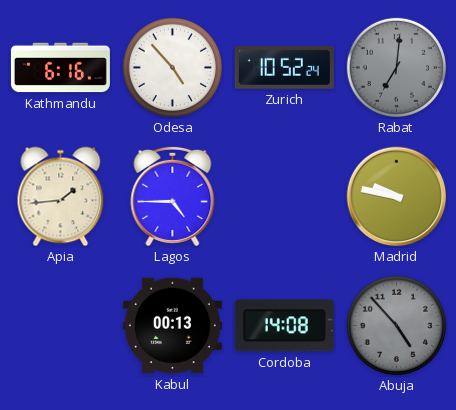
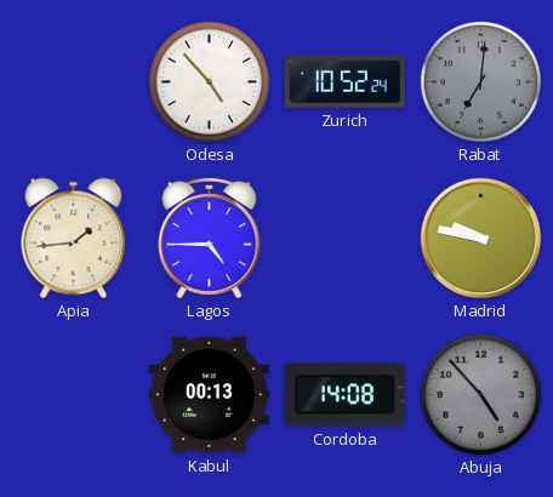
Kathmandu: 6:16 -> none (60, 68)
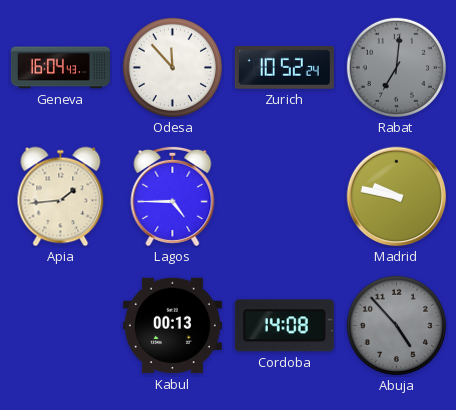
Geneva: none -> 16:04 (60, 68)
Odesa: 4:53 -> 11:53 (172, 67)
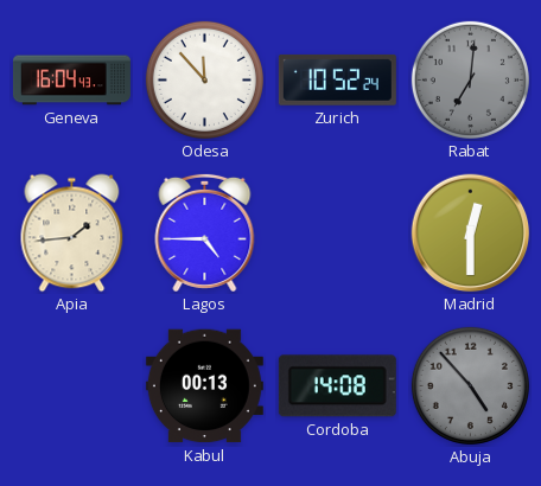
Madrid: 9:47 -> 12:30 (471, 234)
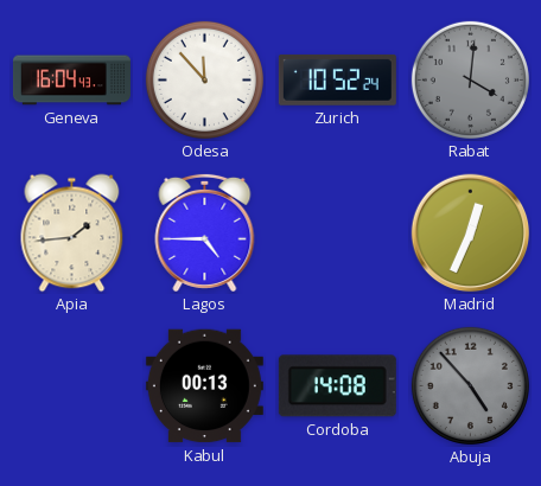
Rabat: 7:01 -> 4:01 (470, 79)
Madrid: 12:30 -> 12:34 (471, 234)
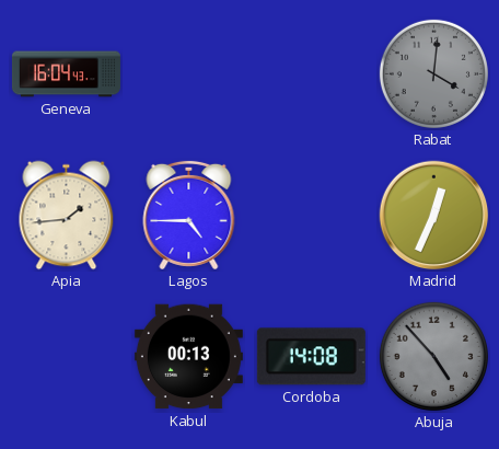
Odesa: 11:53 -> none (204, 79)
Zurich: 10:52 -> none (337, 81)
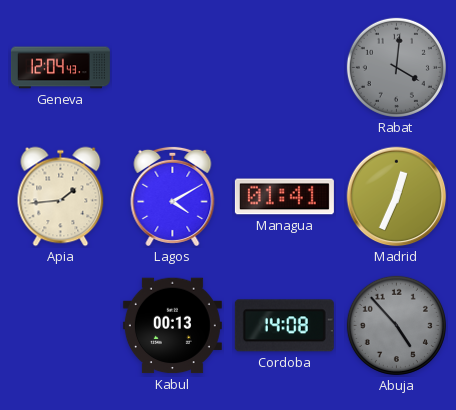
Geneva: 16:04 -> 12:04 (60, 68)
Lagos: 4:45 -> 4:10 (173, 196)
Managua: none -> 01:41 (284, 197)
